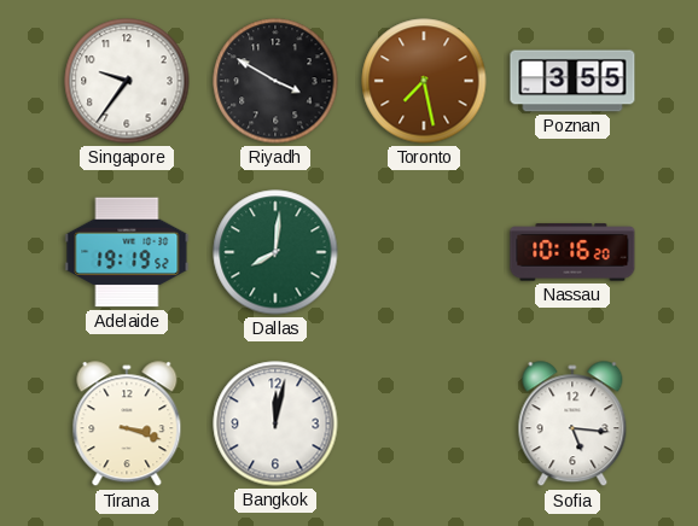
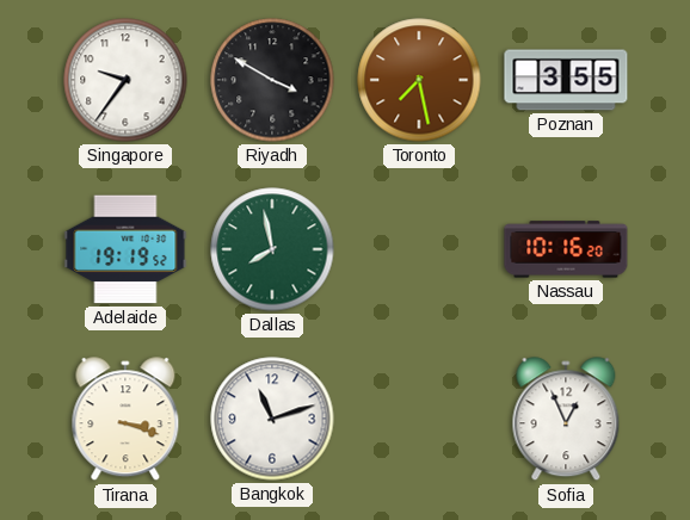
Dallas: 8:01 -> 7:58 (272, 249)
Bangkok: 12:02 -> 11:12 (272, 419)
Sofia: 5:16 -> 12:56 (566, 420)
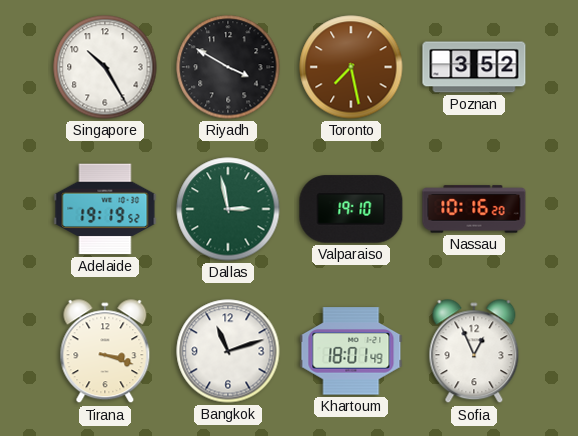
Singapore: 9:36 -> 10:25 (105, 67)
Poznan: 3:55 -> 3:52 (474, 67)
Dallas: 7:58 -> 2:58 (228, 209)
Valparaiso: none -> 19:10 (351, 209)
Khartoum: none -> 18:01 (351, 351)
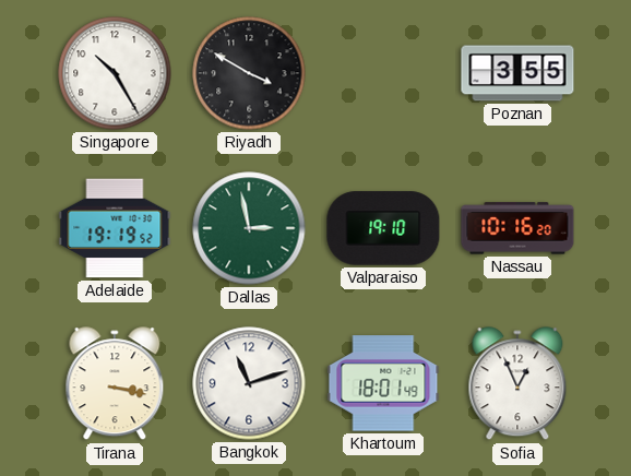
Toronto: 7:28 -> none (351, 67)
Poznan: 3:52 -> 3:55 (517, 73)
Tirana: 3:18 -> 3:17 (115, 384)
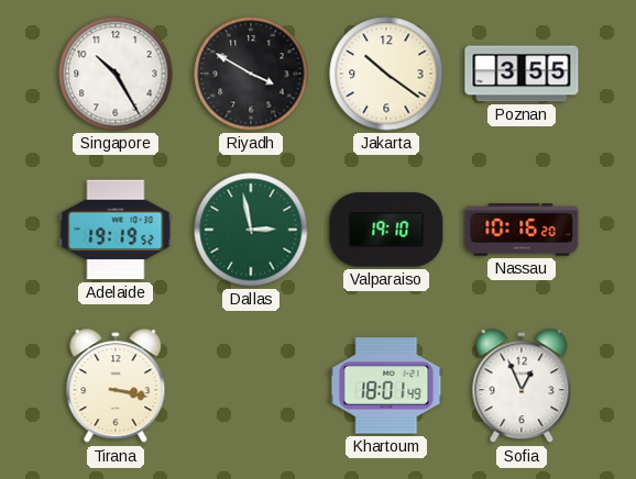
Jakarta: none -> 10:21 (386, 74)
Bangkok: 11:12 -> none (249, 383)
